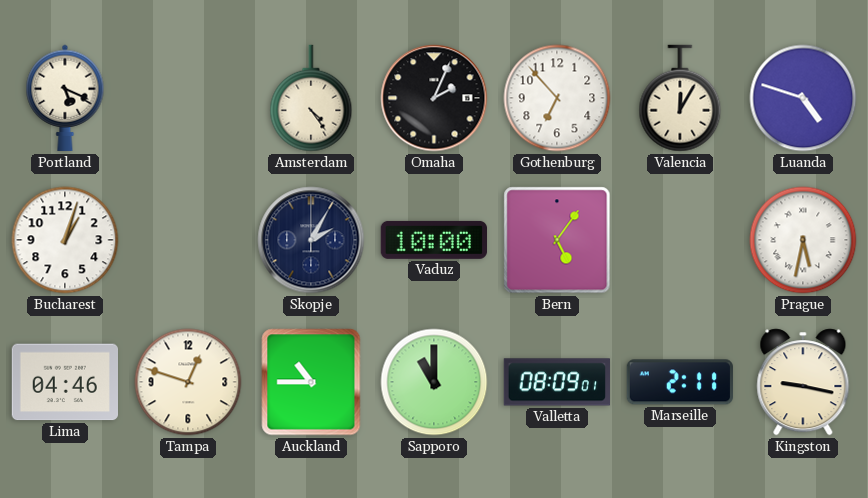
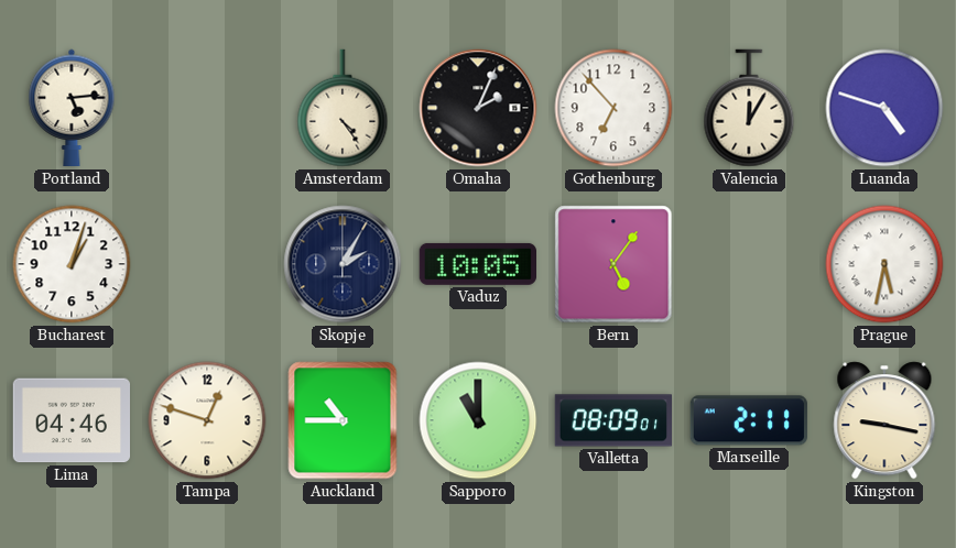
Portland: 5:19 -> 5:14 (72, 108)
Vaduz: 10:00 -> 10:05 (477, 264)
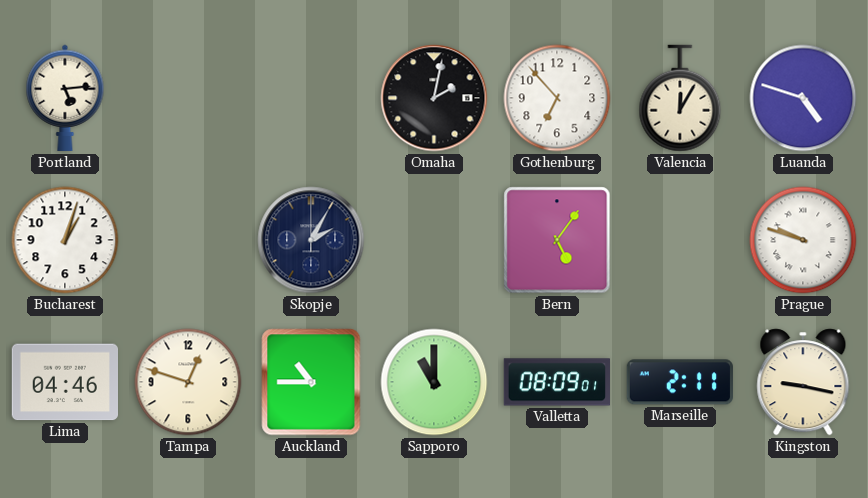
Amsterdam: 4:24 -> none (343, 108)
Omaha: 2:04 -> 2:02 (434, 98)
Vaduz: 10:05 -> none (477, 264)
Prague: 5:32 -> 9:48 (803, 240)
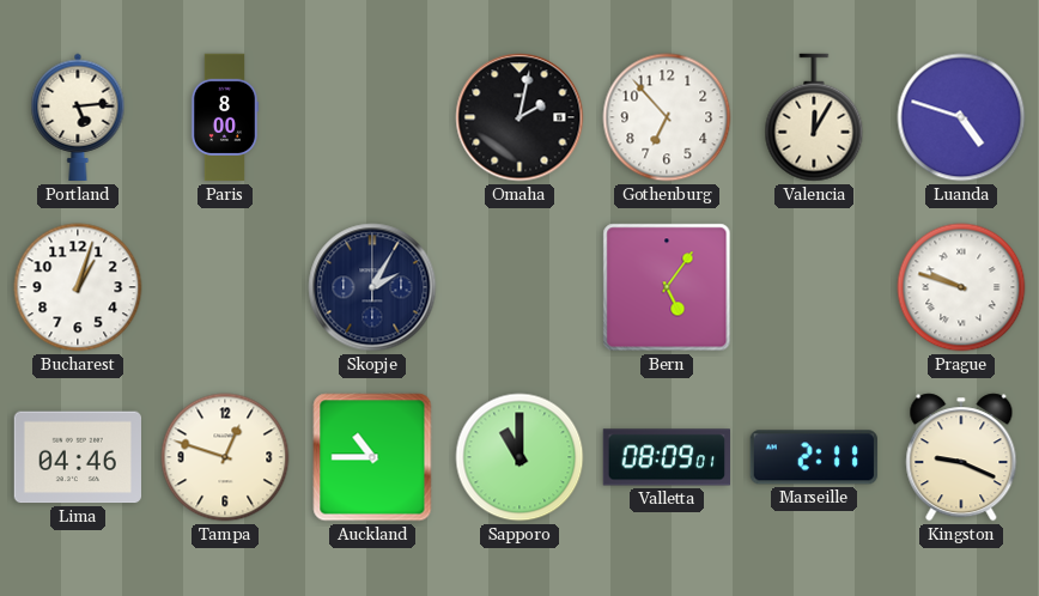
Paris: none -> 8:00 (225, 117)
Kingston: 9:17 -> 9:19 (961, 457)
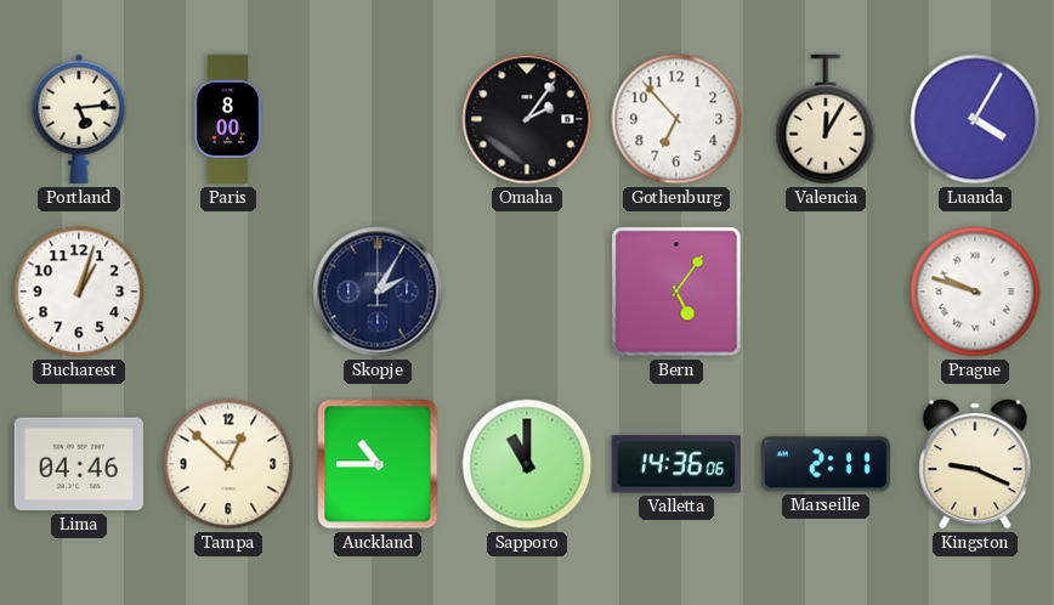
Omaha: 2:02 -> 2:06 (527, 119)
Luanda: 4:48 -> 4:05 (975, 119)
Tampa: 12:48 -> 12:52 (228, 464)
Valletta: 08:09 -> 14:36 (675, 464)
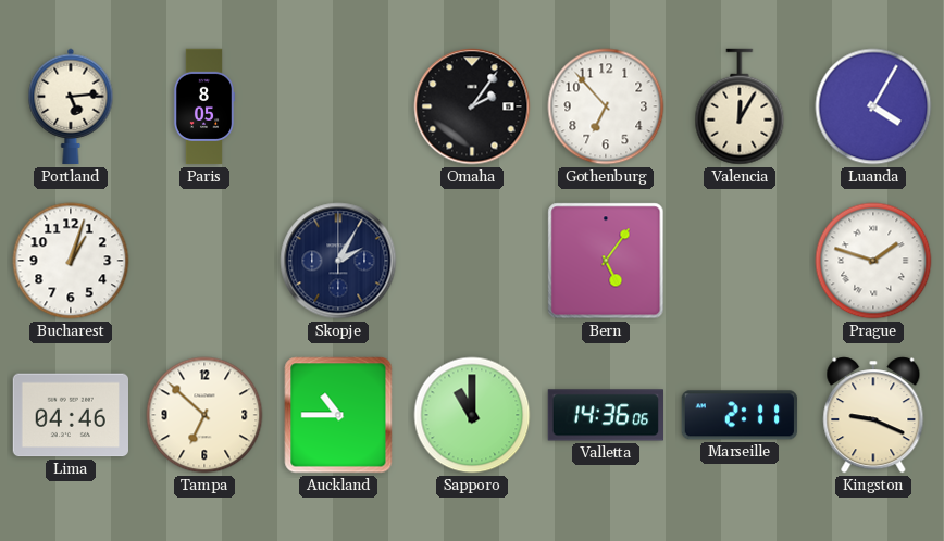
Paris: 8:00 -> 8:05 (204, 106)
Prague: 9:48 -> 1:48 (873, 261)
Tampa: 12:52 -> 6:52 (204, 415)
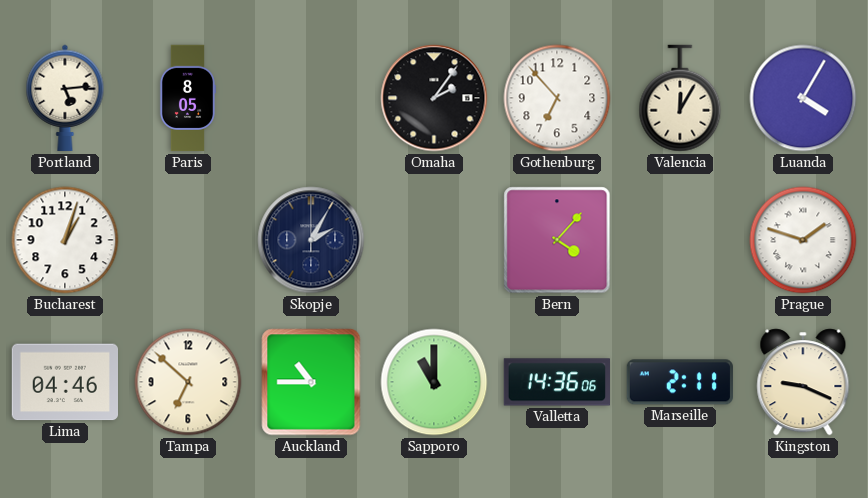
Bern: 5:06 -> 4:07 (557, 240)
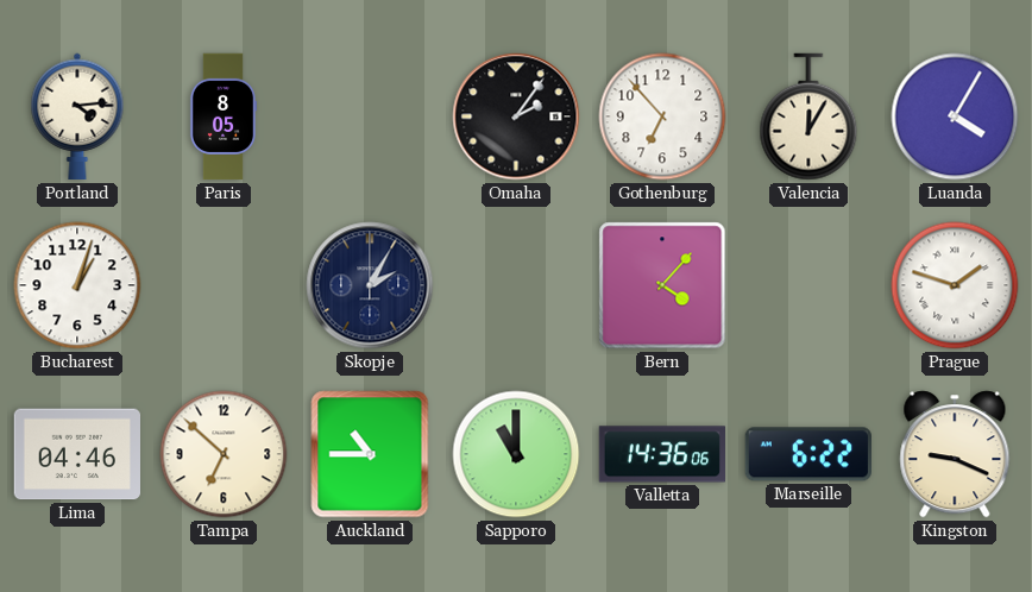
Portland: 5:14 -> 4:14 (77, 116)
Marseille: 2:11 -> 6:22 (808, 454)
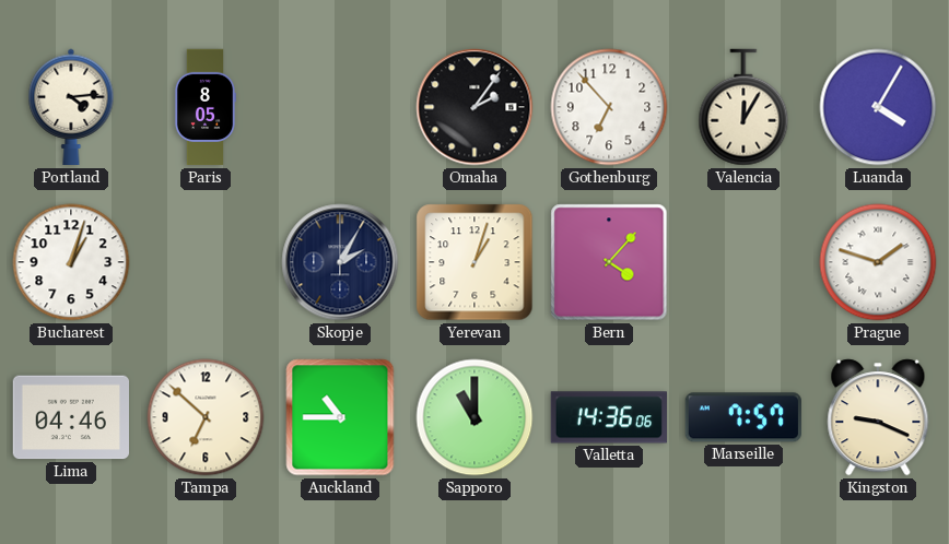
Yerevan: none -> 1:03 (474, 262)
Marseille: 6:22 -> 7:57 (743, 417)
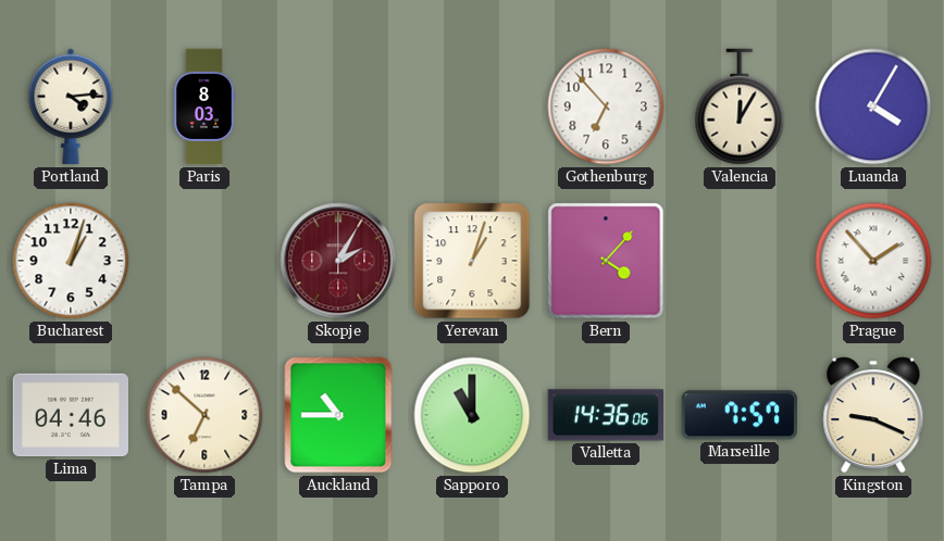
Paris: 8:05 -> 8:03 (204, 106)
Omaha: 2:06 -> none (474, 107)
Skopje dial: navy -> burgundy (338, 261)
Prague: 1:48 -> 1:53 (873, 261)
